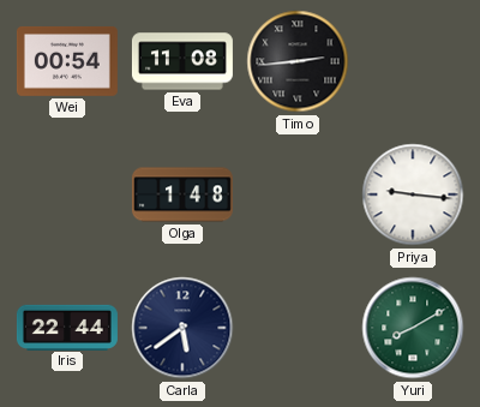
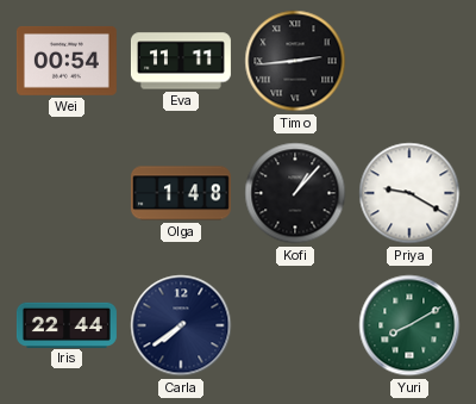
Eva: 11:08 -> 11:11 (181, 61)
Kofi: none -> 1:07 (295, 193)
Priya: 9:16 -> 9:20 (409, 193)
Carla: 5:39 -> 7:39 (181, 325)
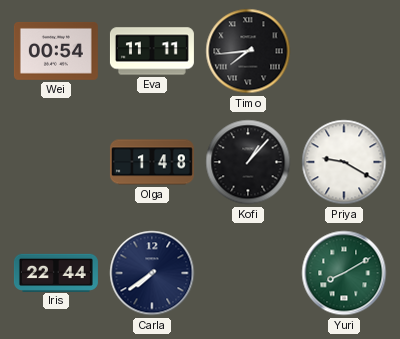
Timo: 2:44 -> 7:44 (248, 51)
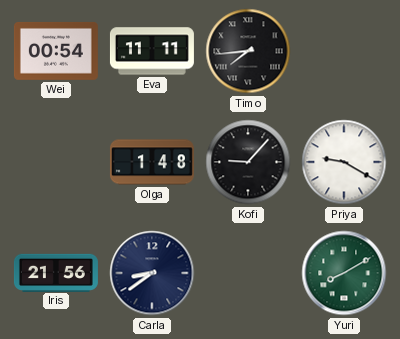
Kofi: 1:07 -> 9:07 (248, 162)
Iris: 22:44 -> 21:56 (56, 272)
Carla: 7:39 -> 8:39 (152, 273)
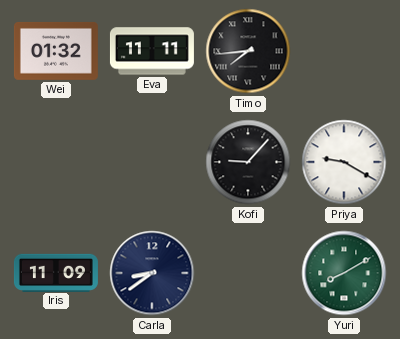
Wei: 00:54 -> 01:32 (56, 51)
Olga: 1:48 -> none (152, 162)
Iris: 21:56 -> 11:09 (56, 272)
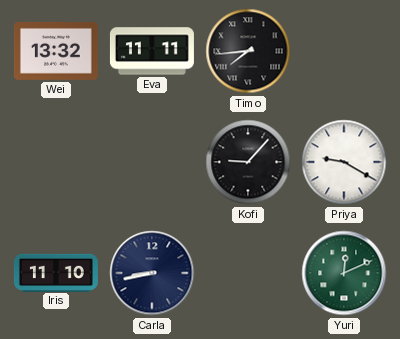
Wei: 01:32 -> 13:32 (56, 51)
Iris: 11:09 -> 11:10 (56, 272)
Carla: 8:39 -> 8:43 (152, 273)
Yuri: 8:10 -> 12:11 (344, 273)
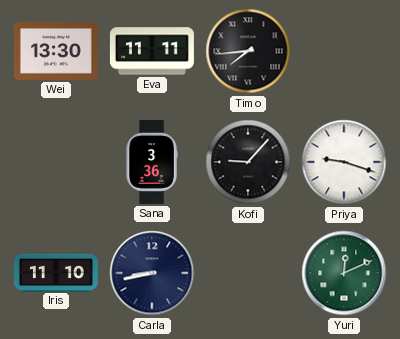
Wei: 13:32 -> 13:30 (56, 51)
Sana: none -> 3:36 (152, 162)
Priya: 9:20 -> 9:18 (344, 162)
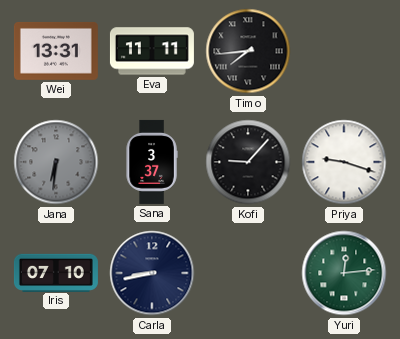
Wei: 13:30 -> 13:31 (56, 51)
Jana: none -> 6:31 (56, 162)
Sana: 3:36 -> 3:37 (152, 162)
Iris: 11:10 -> 07:10 (56, 272)
Yuri: 12:11 -> 12:14 (344, 273)
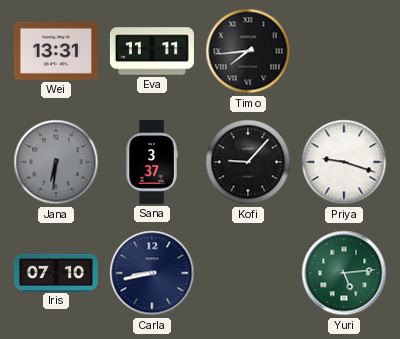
Yuri: 12:14 -> 5:14 (344, 273)
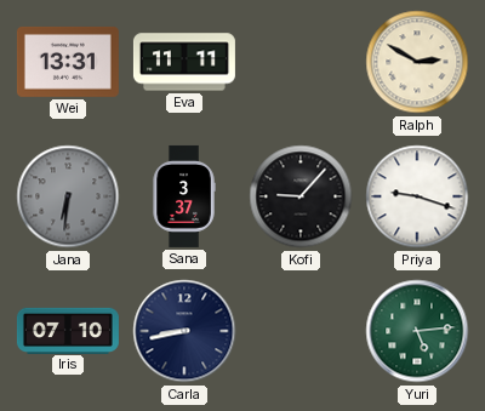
Timo: 7:44 -> none (248, 51)
Ralph: none -> 2:50 (417, 62)
